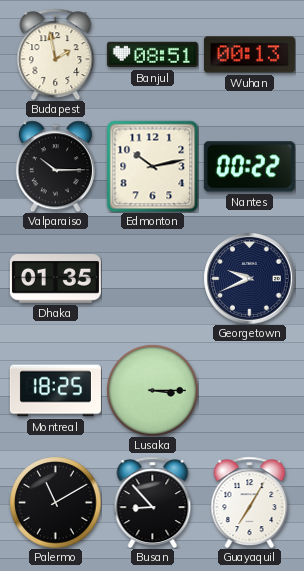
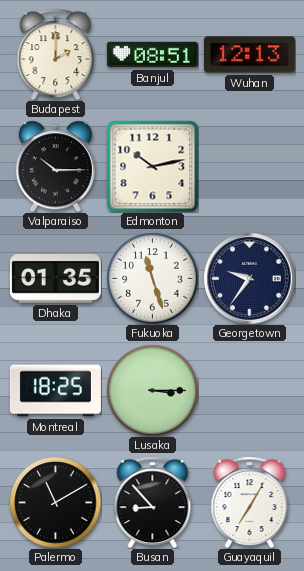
Budapest: 1:58 -> 2:00 (56, 54)
Wuhan: 00:13 -> 12:13 (249, 55)
Nantes: 00:22 -> none (249, 167)
Fukuoka: none -> 11:27 (152, 278)
Georgetown: 9:41 -> 9:36 (249, 278)
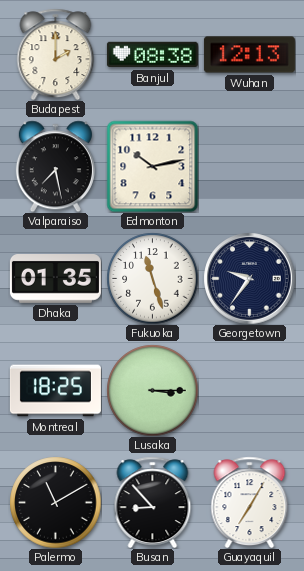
Banjul: 08:51 -> 08:38 (152, 55)
Valparaiso: 10:15 -> 7:28 (55, 166)
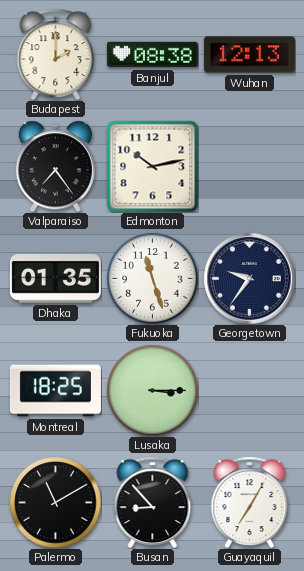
Valparaiso: 7:28 -> 7:24 (55, 166)
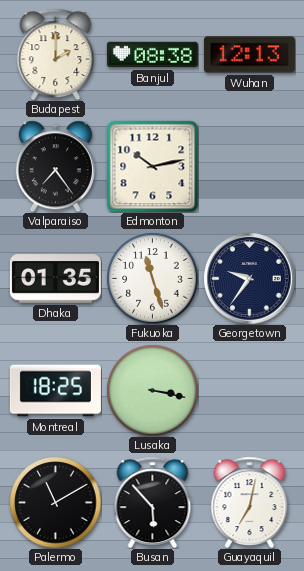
Lusaka: 3:15 -> 3:17 (152, 390)
Busan: 8:53 -> 5:53 (153, 502)
Guayaquil: 7:05 -> 7:02 (250, 502)
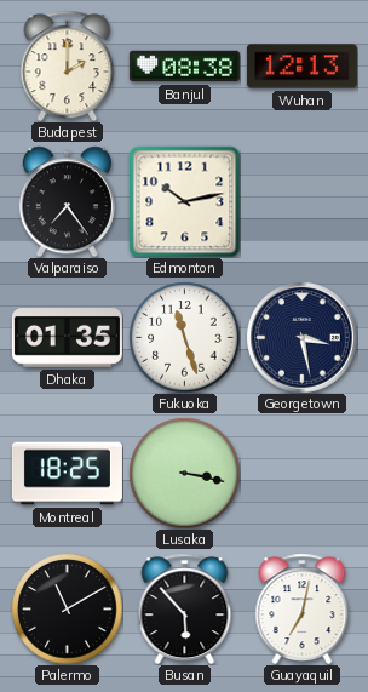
Georgetown: 9:36 -> 3:28 (301, 337)
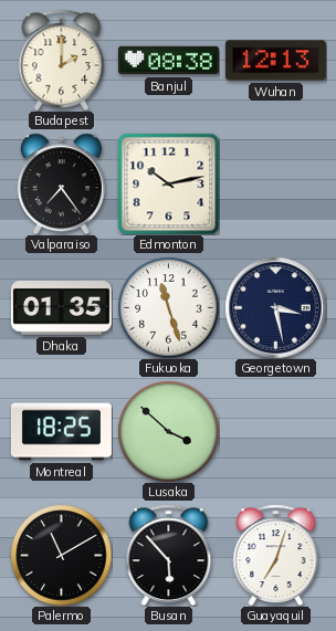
Lusaka: 3:17 -> 3:52 (168, 431)
Guayaquil: 7:02 -> 7:03 (276, 555)
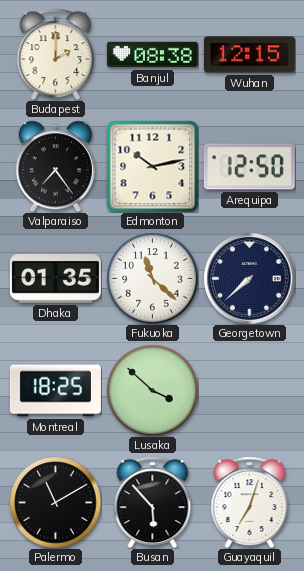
Wuhan: 12:13 -> 12:15 (249, 55)
Arequipa: none -> 12:50 (249, 167)
Fukuoka: 11:27 -> 11:22 (152, 278)
Georgetown: 3:28 -> 7:38 (249, 278)
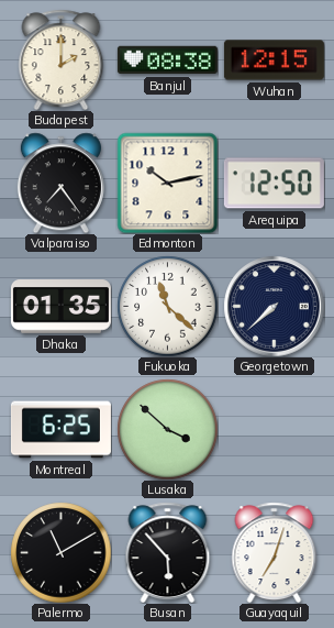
Montreal: 18:25 -> 6:25 (60, 430)
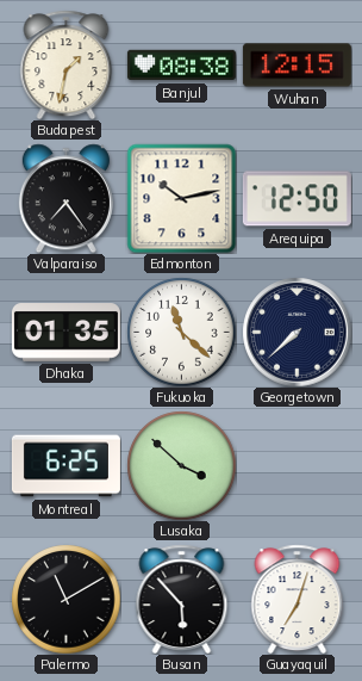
Budapest: 2:00 -> 1:32 (67, 64)
